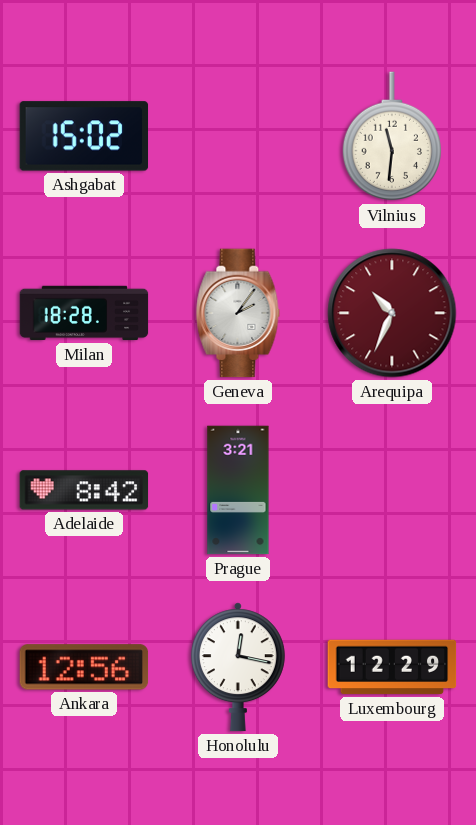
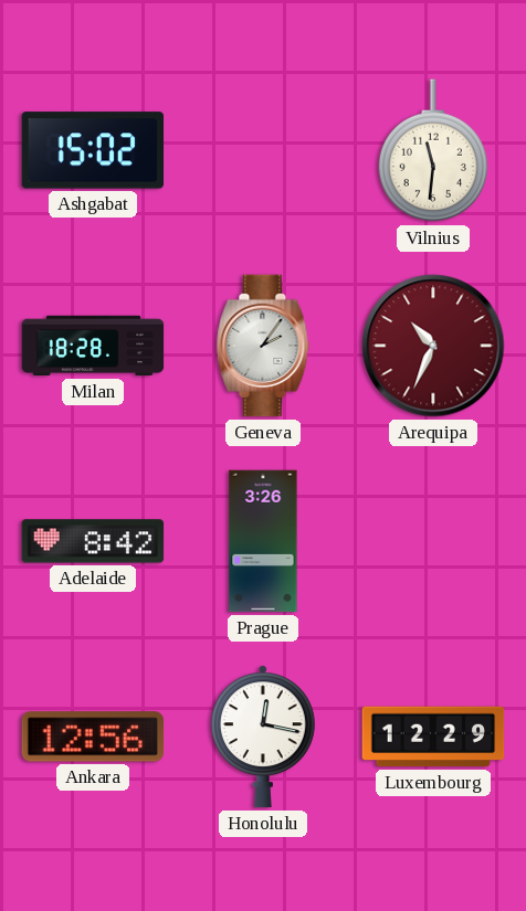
Prague: 3:21 -> 3:26 (263, 541)
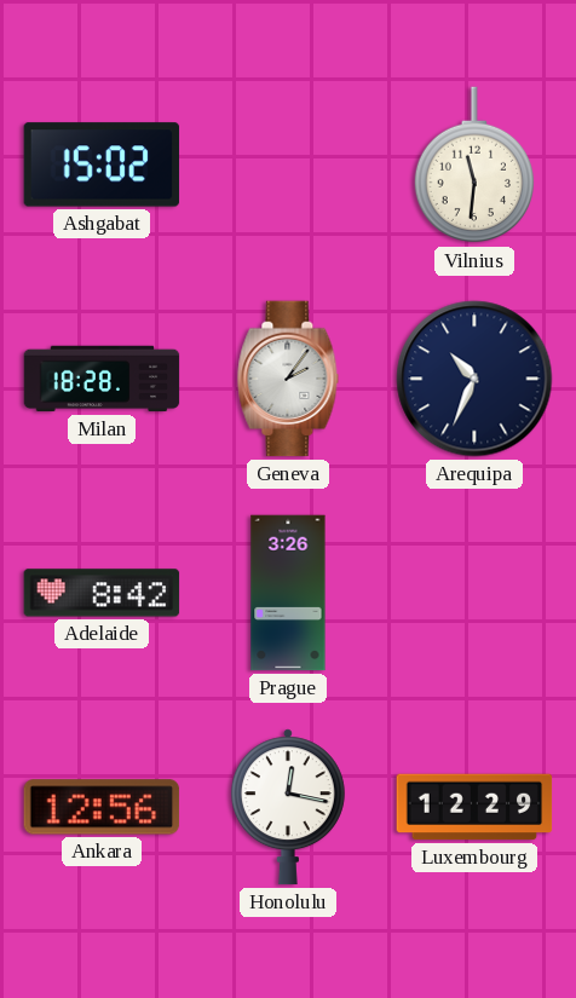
Arequipa dial: burgundy -> navy (474, 379)
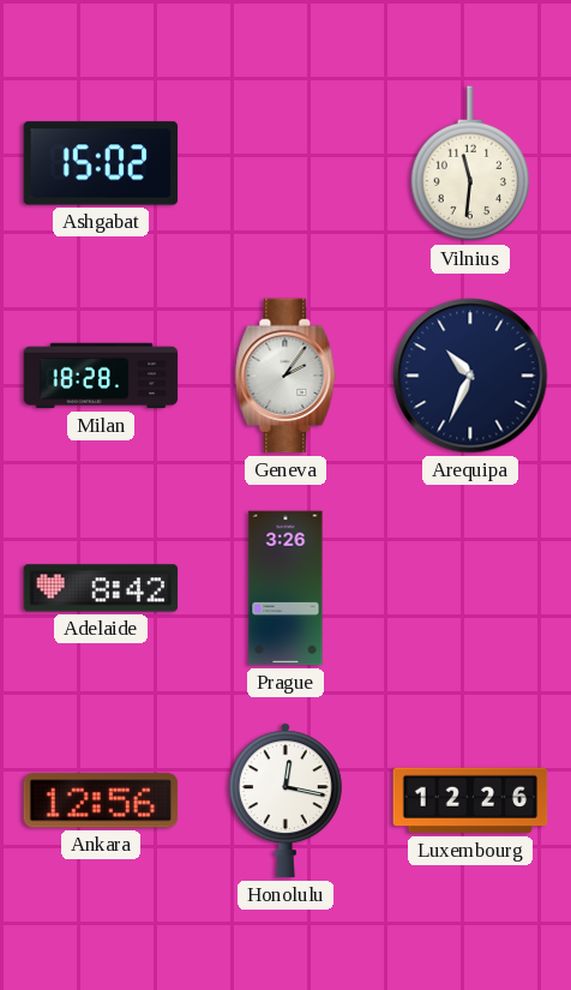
Luxembourg: 12:29 -> 12:26 (470, 800)
